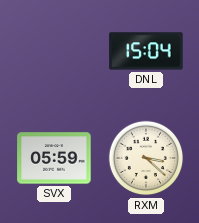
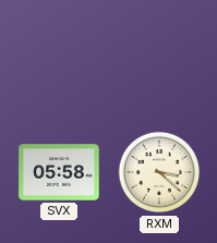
DNL: 15:04 -> none (146, 51)
SVX: 05:59 -> 05:58 (59, 172)
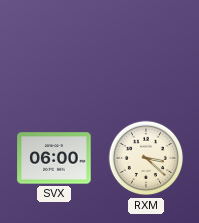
SVX: 05:58 -> 06:00 (54, 158)
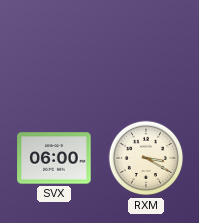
RXM: 3:22 -> 3:20 (146, 158)
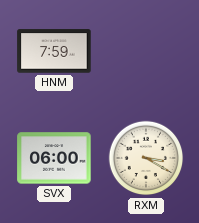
HNM: none -> 7:59 (54, 51)
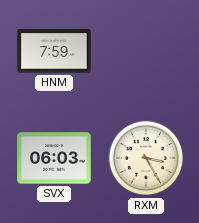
SVX: 06:00 -> 06:03 (54, 158)
RXM: 3:20 -> 3:25 (146, 158)
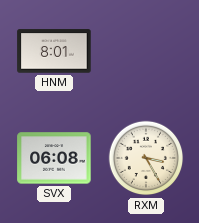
HNM: 7:59 -> 8:01 (54, 51)
SVX: 06:03 -> 06:08 (54, 158)
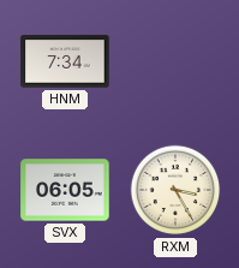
HNM: 8:01 -> 7:34 (65, 61)
SVX: 06:08 -> 06:05 (65, 190)
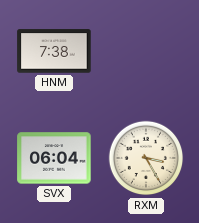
HNM: 7:34 -> 7:38 (54, 51)
SVX: 06:05 -> 06:04 (54, 158)
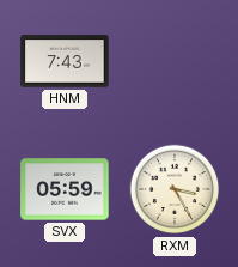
HNM: 7:38 -> 7:43 (65, 61)
SVX: 06:04 -> 05:59 (65, 189)
